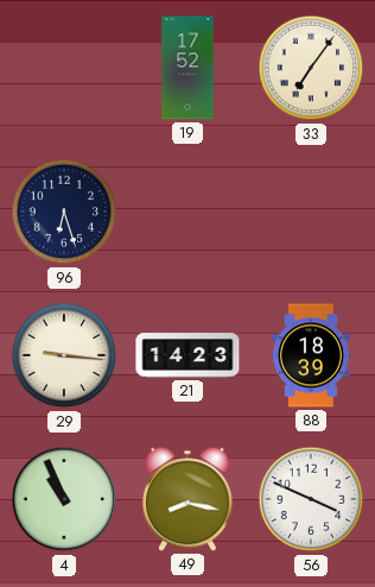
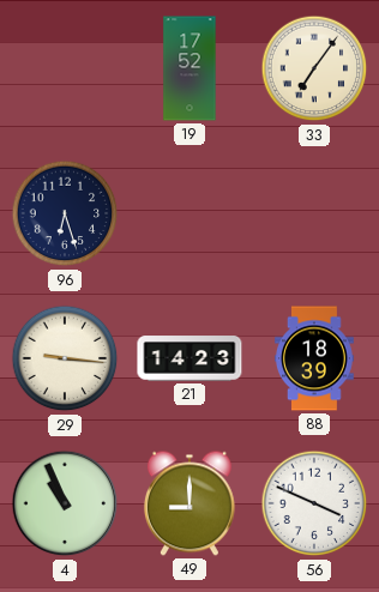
49: 8:17 -> 9:00 (189, 503)
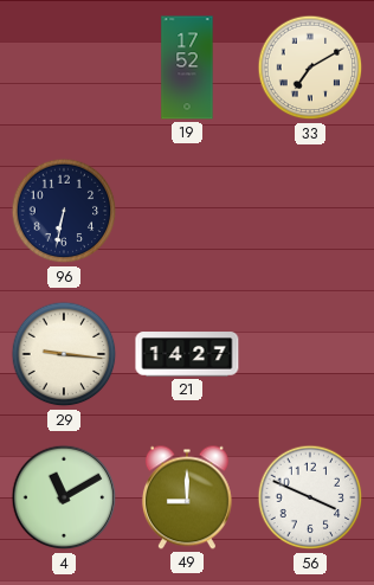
33: 7:06 -> 7:10 (310, 67)
96: 6:27 -> 6:32 (64, 211)
21: 14:23 -> 14:27 (187, 354)
88: 18:39 -> none (315, 358)
4: 10:56 -> 11:10 (64, 497)
